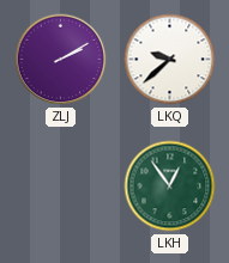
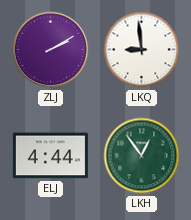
LKQ: 9:38 -> 8:59 (142, 50)
ELJ: none -> 4:44 (50, 156)
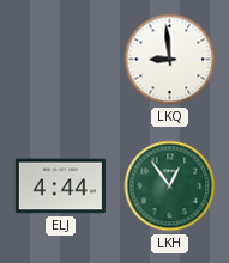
ZLJ: 2:10 -> none (51, 50)
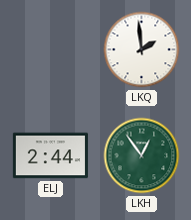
LKQ: 8:59 -> 1:59 (142, 50)
ELJ: 4:44 -> 2:44 (50, 156)
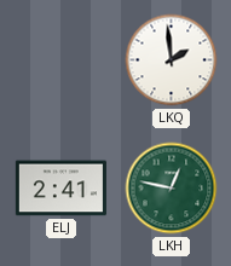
ELJ: 2:44 -> 2:41 (60, 189)
LKH: 12:54 -> 12:47 (172, 189)
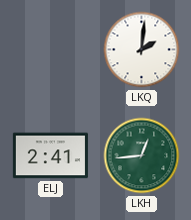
LKQ: 1:59 -> 2:01 (142, 50)
LKH: 12:47 -> 12:44 (142, 156)
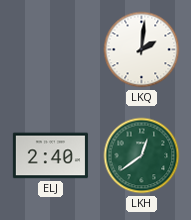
ELJ: 2:41 -> 2:40 (50, 156)
LKH: 12:44 -> 12:39 (142, 156)
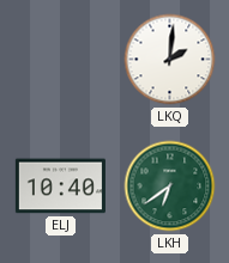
ELJ: 2:40 -> 10:40 (60, 186)
LKH: 12:39 -> 6:39 (170, 186)
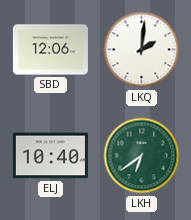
SBD: none -> 12:06 (50, 50)
